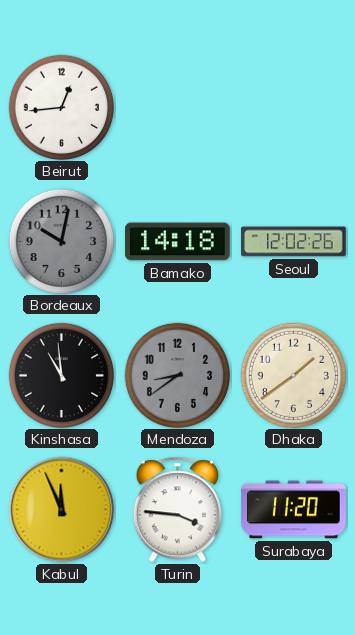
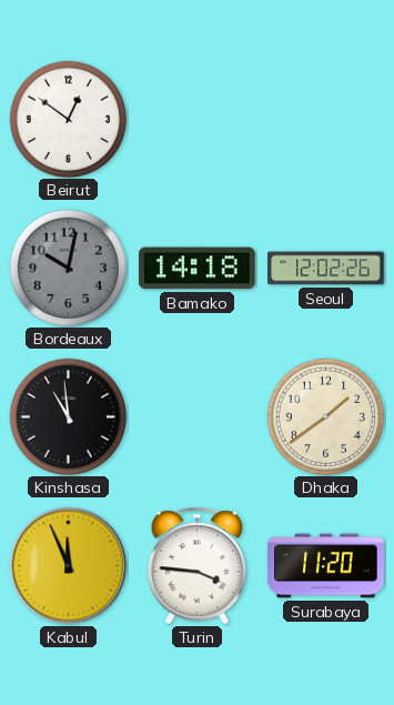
Beirut: 12:44 -> 12:51 (68, 119)
Mendoza: 8:39 -> none (177, 375)
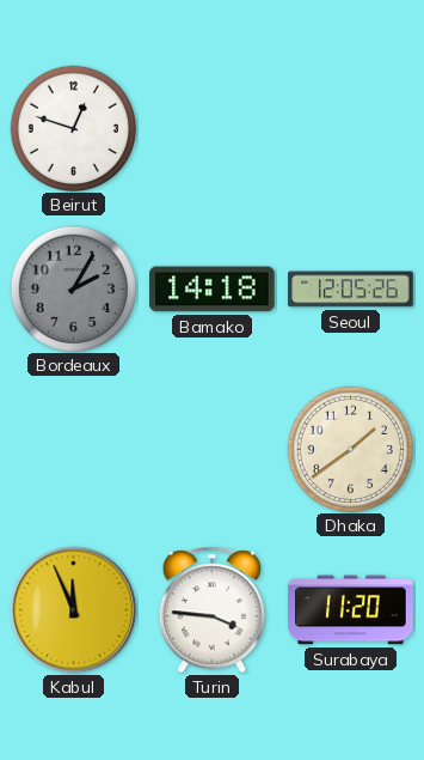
Beirut: 12:51 -> 12:48 (73, 128)
Bordeaux: 10:02 -> 2:05 (73, 288)
Seoul: 12:02 -> 12:05 (351, 290)
Kinshasa: 10:59 -> none (68, 416)
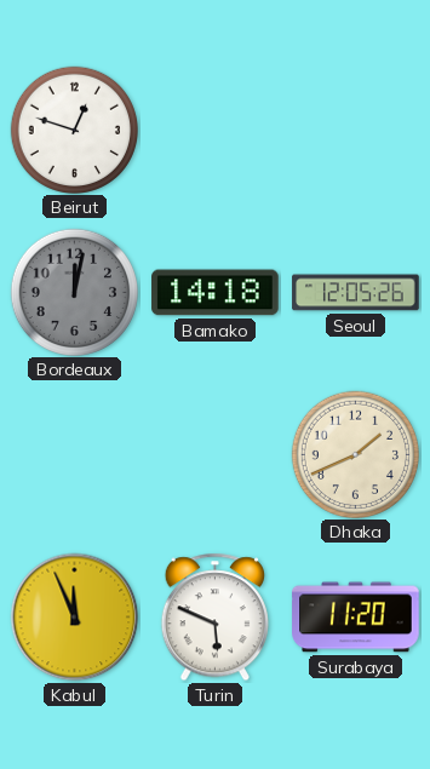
Bordeaux: 2:05 -> 12:02 (74, 292)
Dhaka: 1:39 -> 1:41 (355, 454)
Turin: 3:46 -> 5:49 (214, 618)
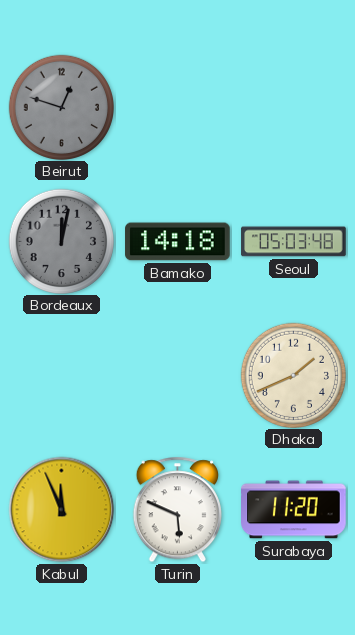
Beirut dial: white -> grey (61, 107)
Seoul: 12:05 -> 05:03 (294, 242)
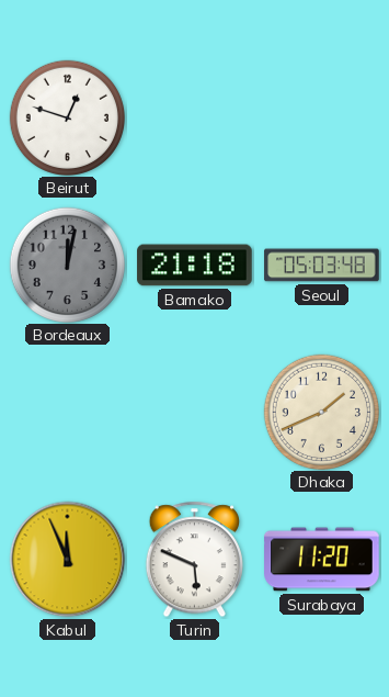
Beirut dial: grey -> white (67, 117)
Bamako: 14:18 -> 21:18 (195, 266)
